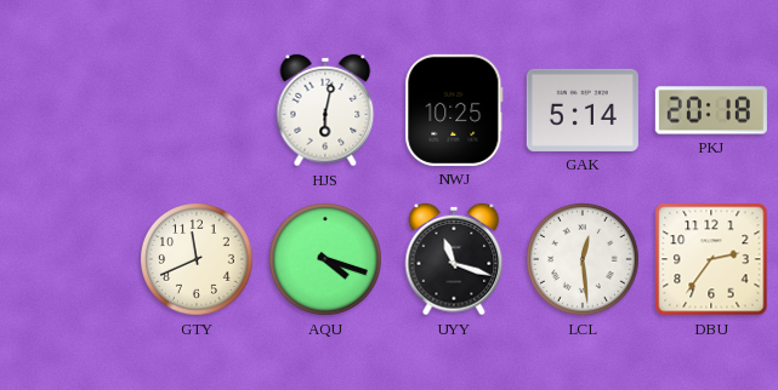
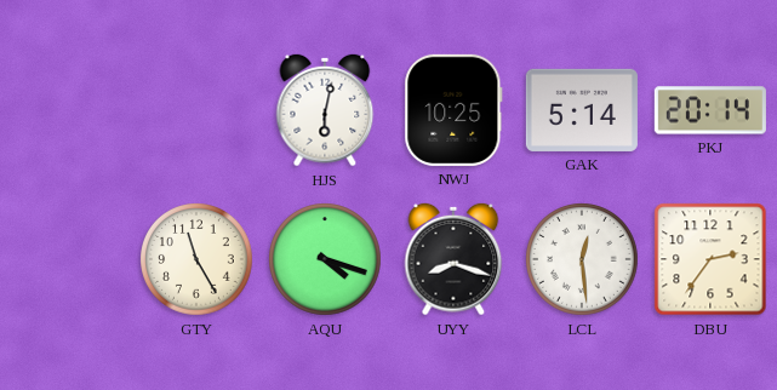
PKJ: 20:18 -> 20:14 (710, 110)
GTY: 11:41 -> 11:25 (198, 260)
UYY: 11:18 -> 8:18 (453, 259)
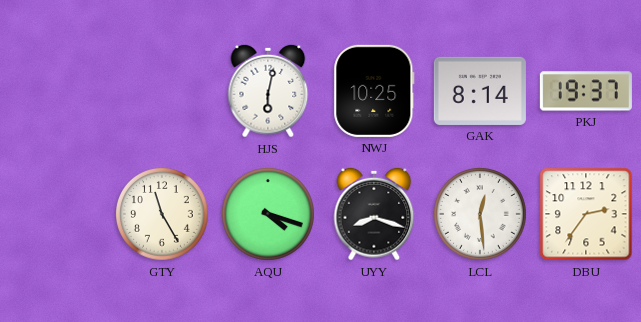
GAK: 5:14 -> 8:14 (480, 91)
PKJ: 20:14 -> 19:37 (586, 91)
